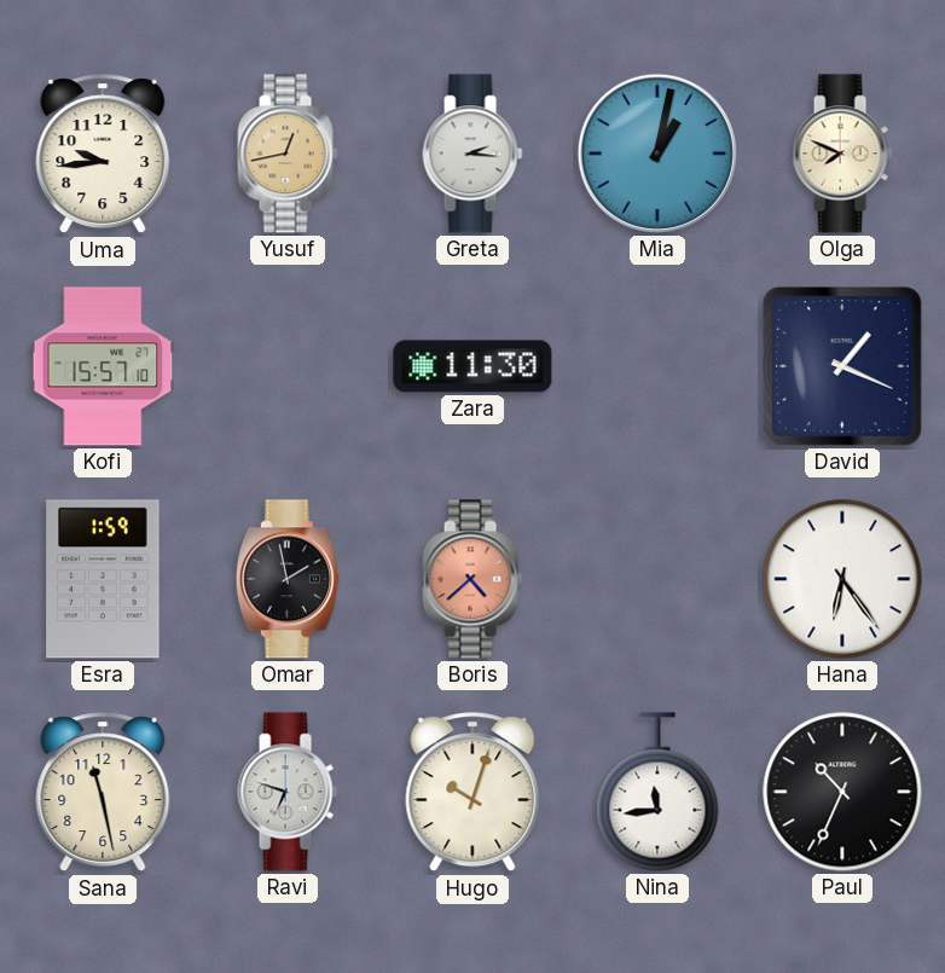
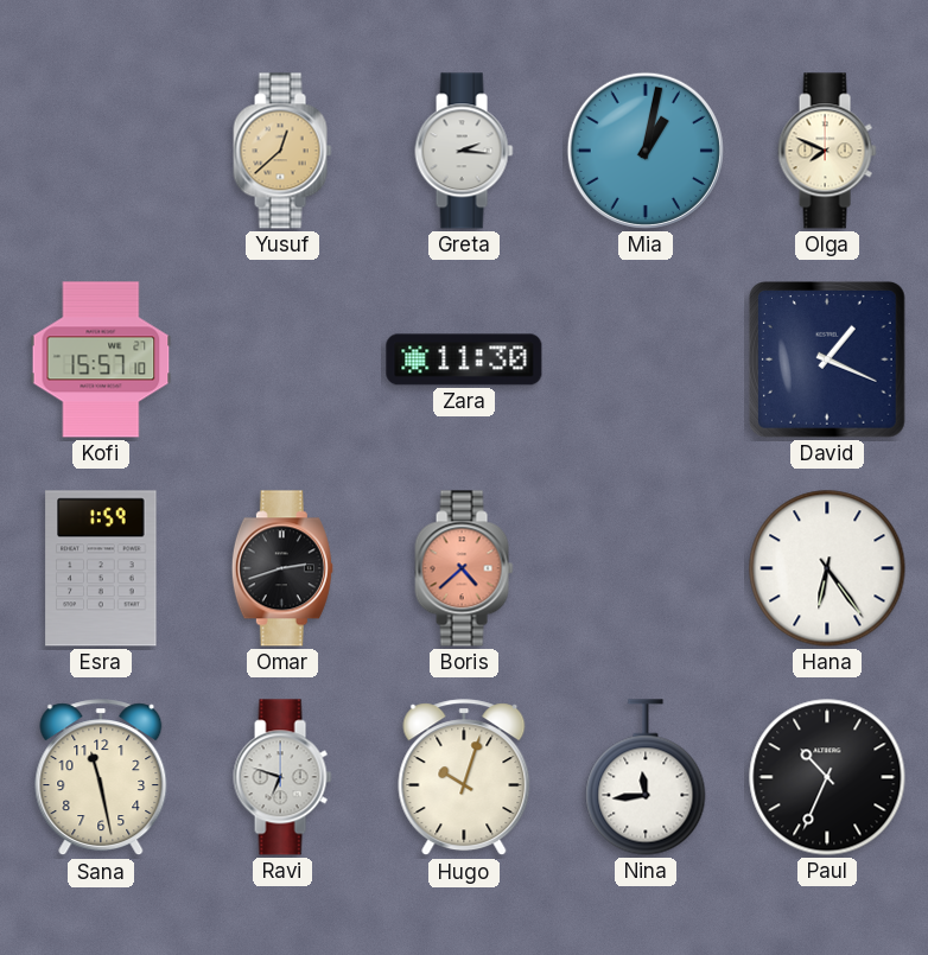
Uma: 9:44 -> none (103, 155)
Yusuf: 12:43 -> 12:38 (282, 151)
Omar: 1:58 -> 2:42 (282, 568)
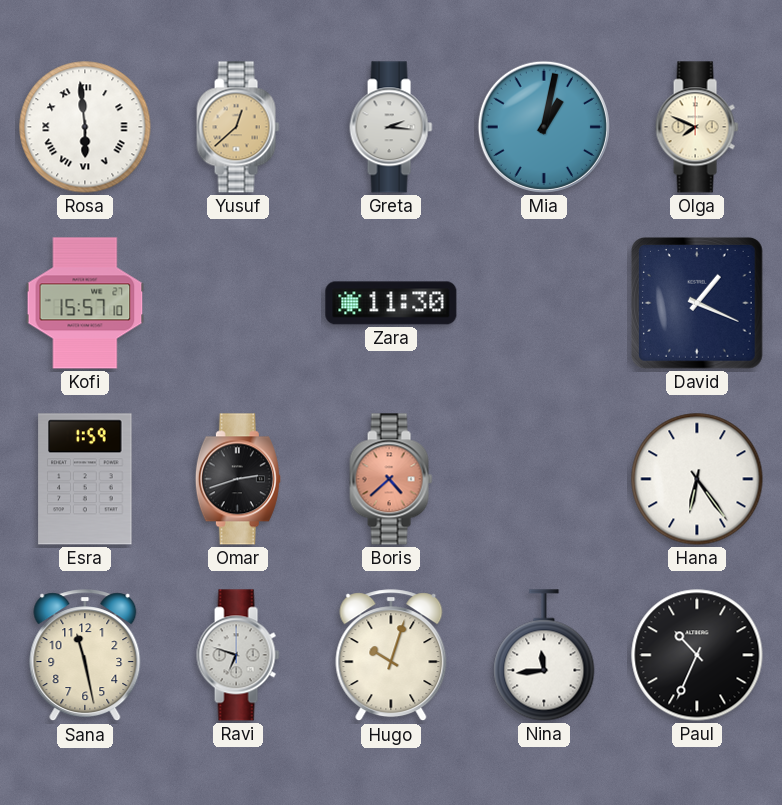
Rosa: none -> 5:59 (85, 127)
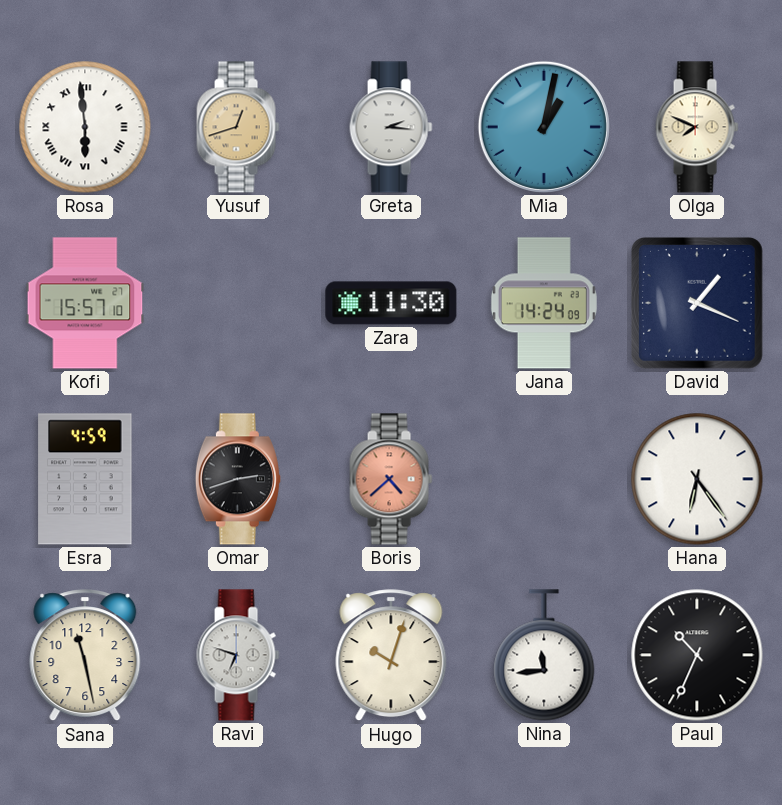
Yusuf: 12:38 -> 12:42 (238, 127)
Jana: none -> 14:24 (544, 303)
Esra: 1:59 -> 4:59 (85, 479)
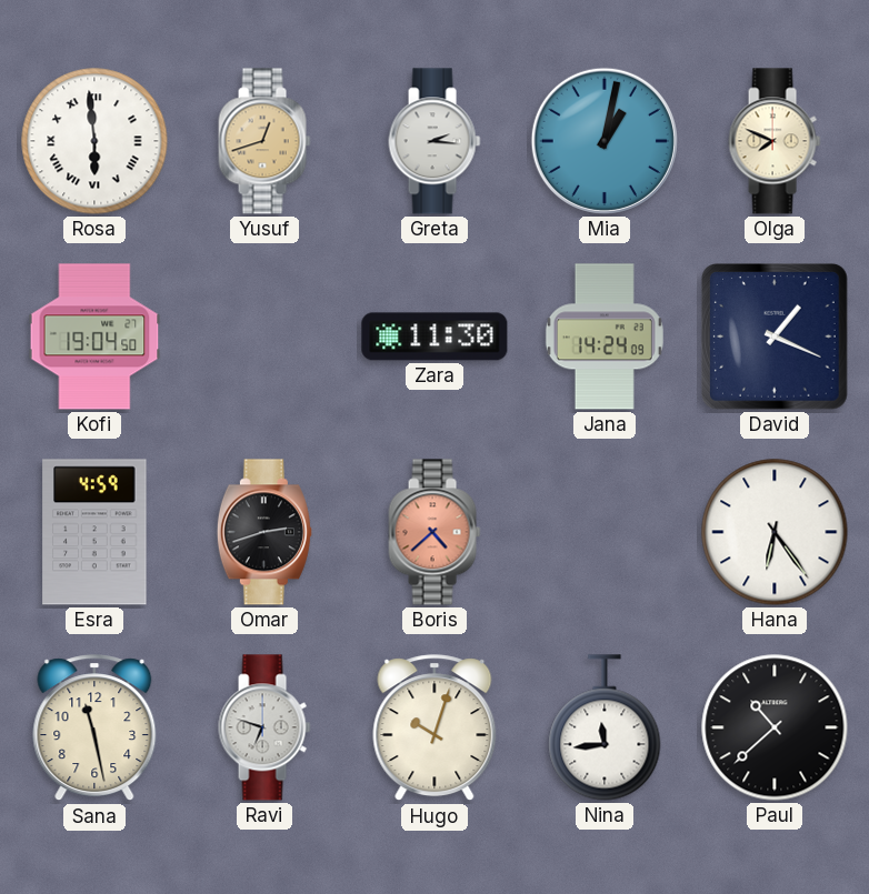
Kofi: 15:57 -> 19:04 (94, 336)
Paul: 10:34 -> 10:38 (775, 727)
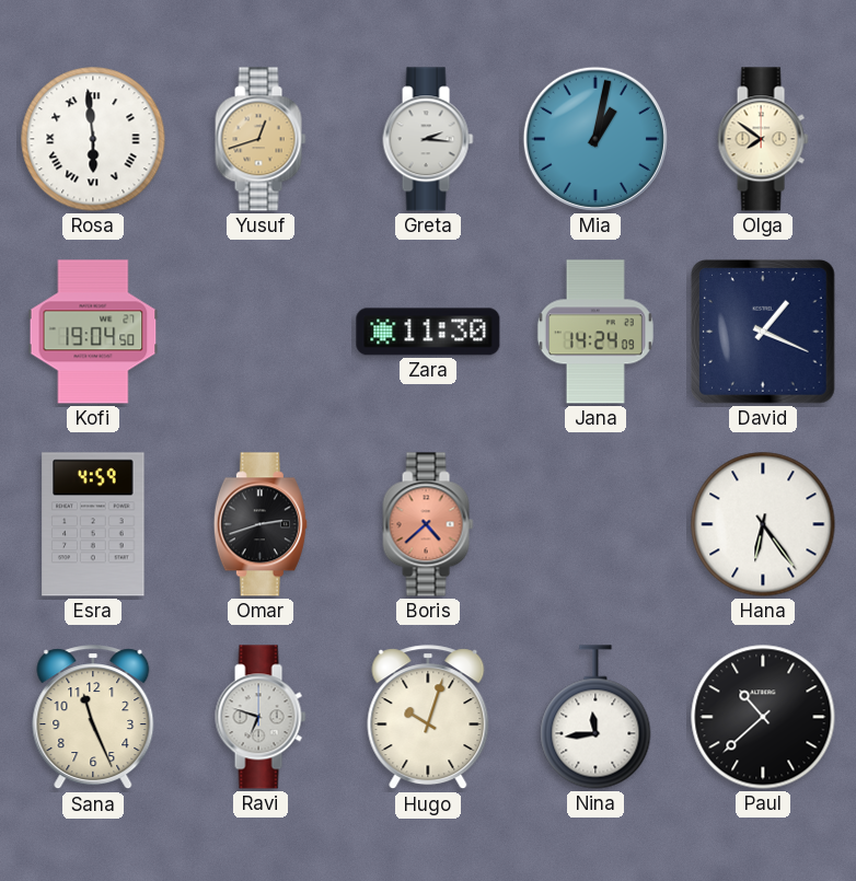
Olga: 7:49 -> 7:51 (763, 139)
Sana: 11:28 -> 11:26 (93, 718)
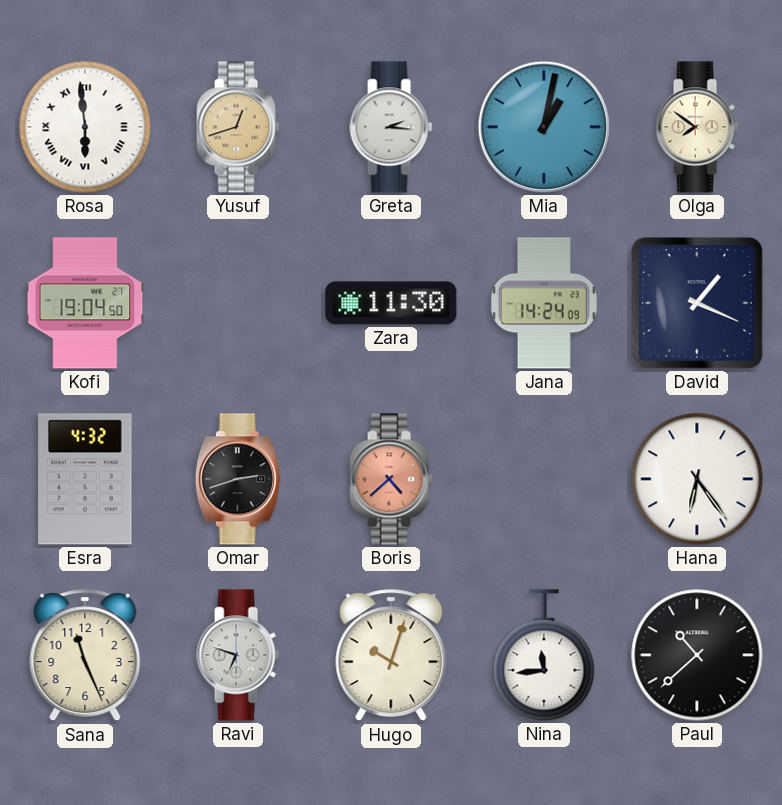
Esra: 4:59 -> 4:32 (85, 479)
